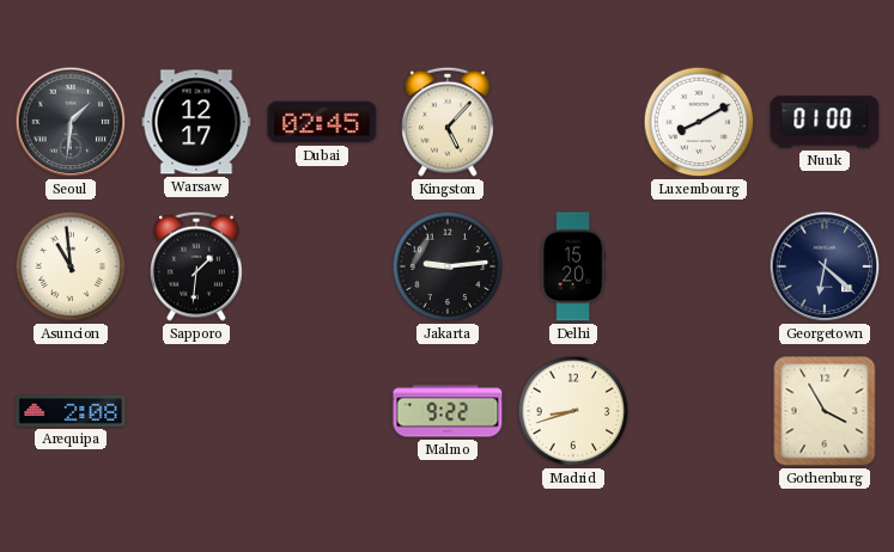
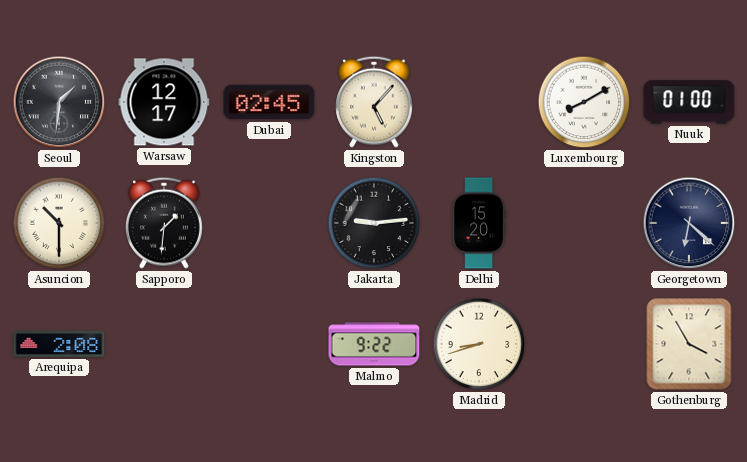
Asuncion: 10:59 -> 10:30 (59, 223)
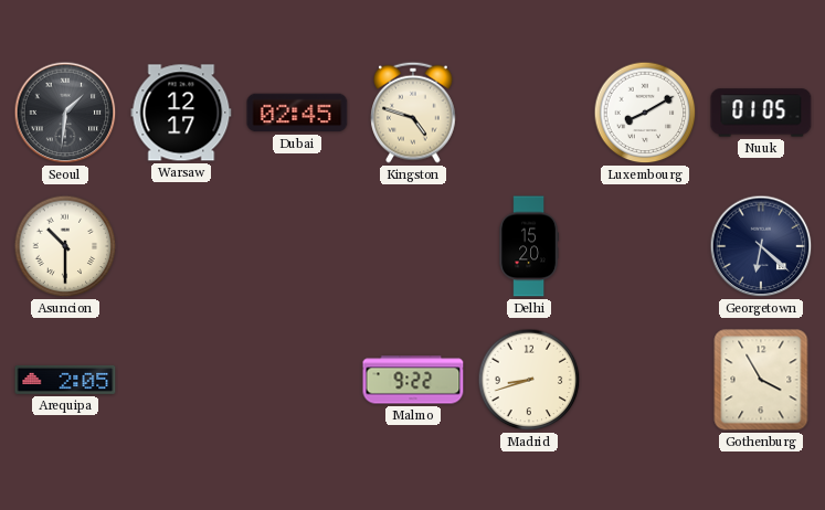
Kingston: 5:07 -> 4:48 (414, 113)
Nuuk: 01:00 -> 01:05 (761, 113)
Sapporo: 1:31 -> none (165, 223)
Jakarta: 9:14 -> none (374, 223)
Arequipa: 2:08 -> 2:05 (65, 380)
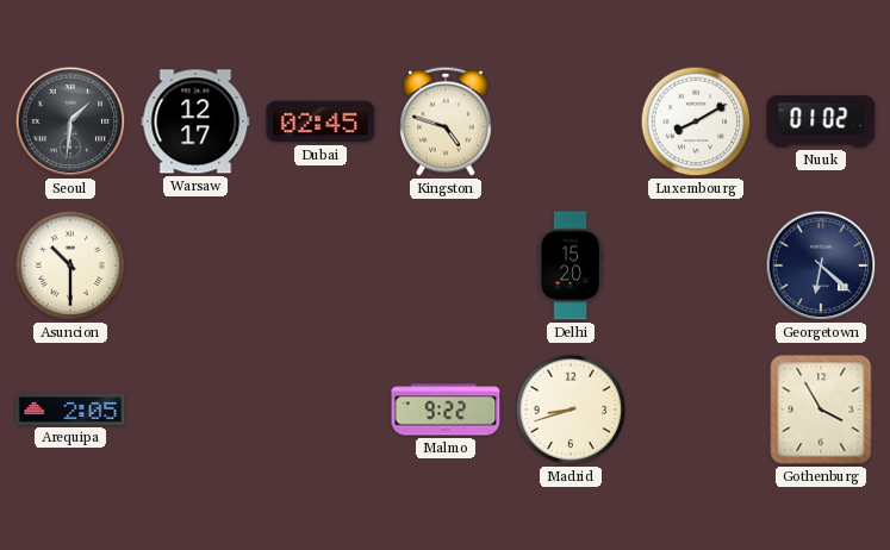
Nuuk: 01:05 -> 01:02 (821, 121)
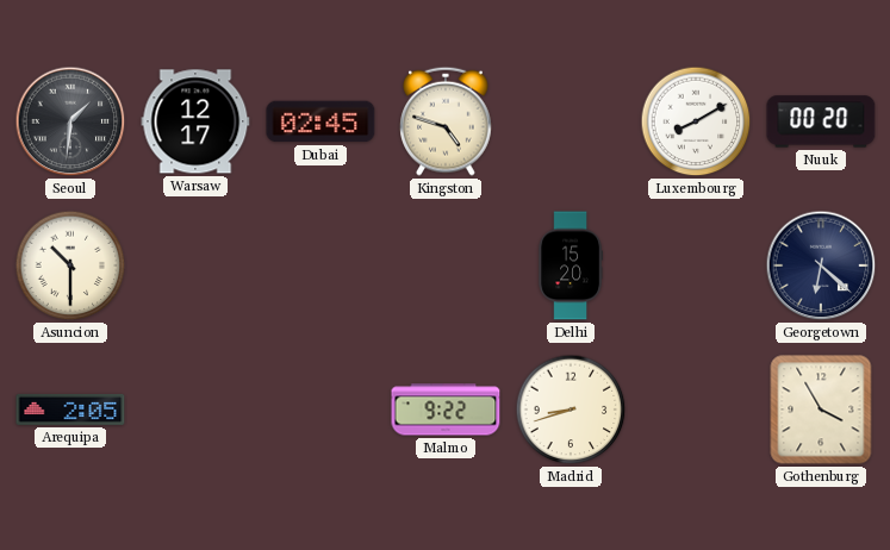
Nuuk: 01:02 -> 00:20 (821, 121)
